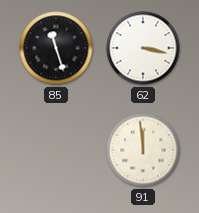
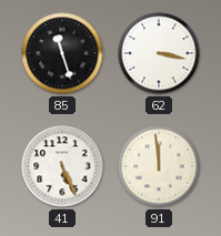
41: none -> 5:26 (62, 166)
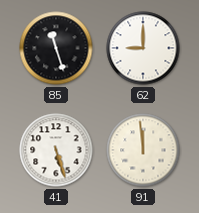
62: 3:17 -> 9:00 (143, 48)
41: 5:26 -> 5:27 (56, 150)
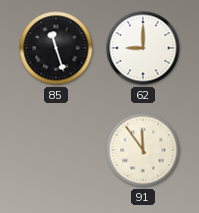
41: 5:27 -> none (56, 150)
91: 11:59 -> 11:54 (143, 150)
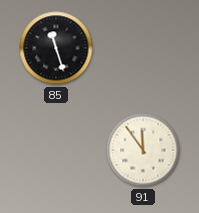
62: 9:00 -> none (143, 48)
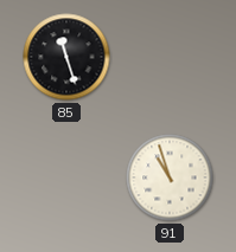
91: 11:54 -> 10:57 (170, 177)
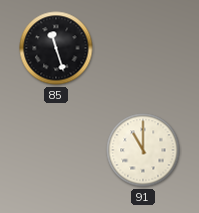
91: 10:57 -> 11:00 (143, 150)
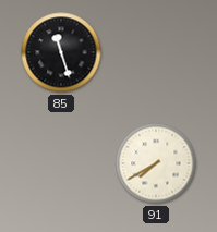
91: 11:00 -> 7:40 (156, 163)
